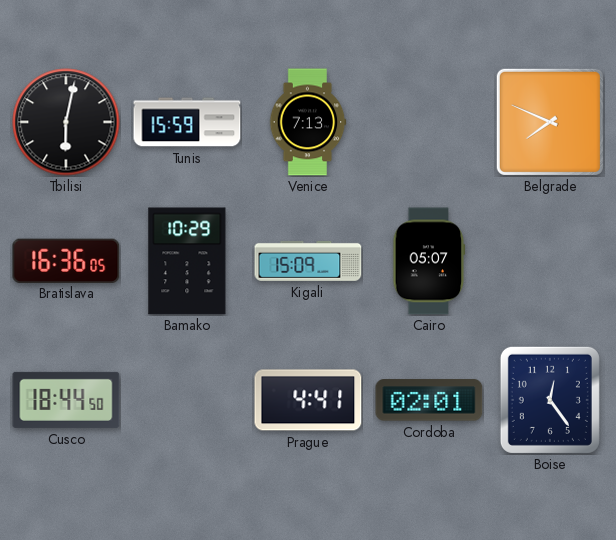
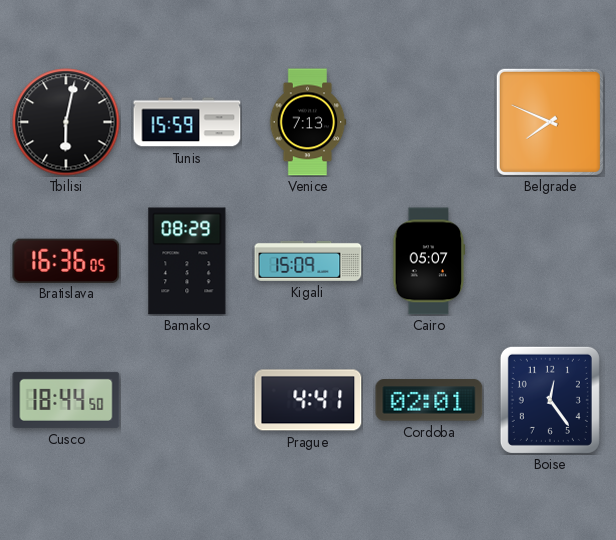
Bamako: 10:29 -> 08:29 (187, 261)
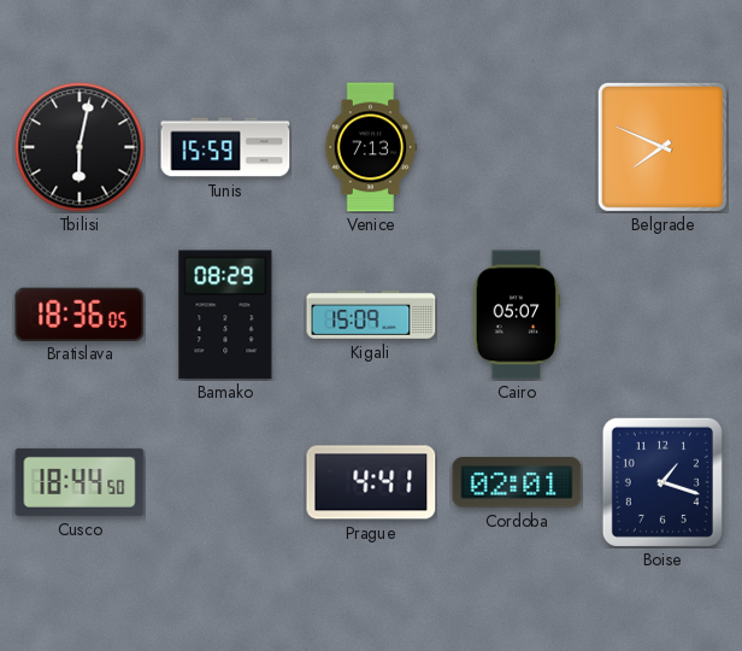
Bratislava: 16:36 -> 18:36 (79, 313)
Boise: 12:24 -> 1:18 (662, 482)
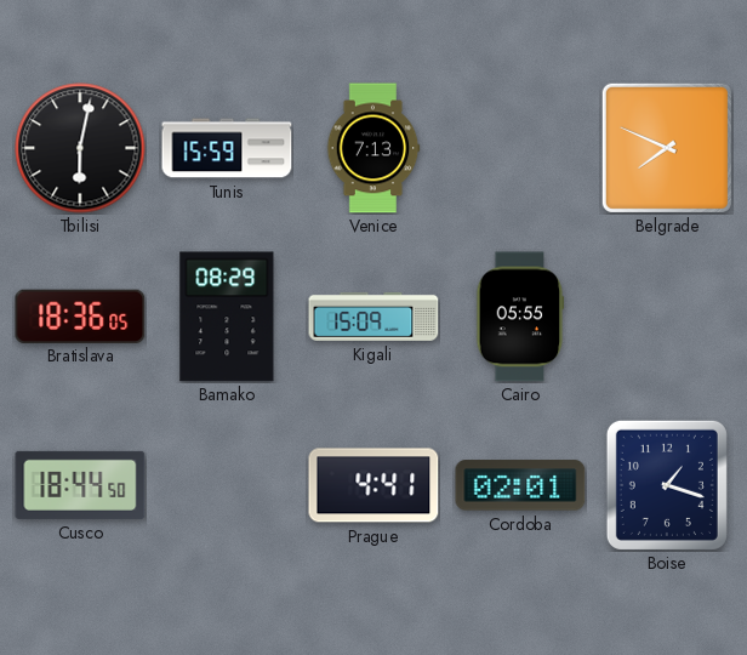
Cairo: 05:07 -> 05:55 (520, 317)
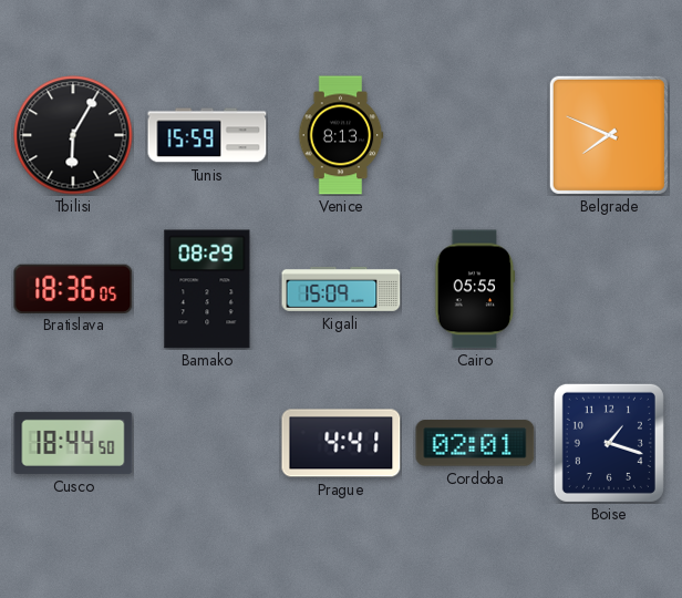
Tbilisi: 6:02 -> 6:05 (73, 135)
Venice: 7:13 -> 8:13 (341, 135)
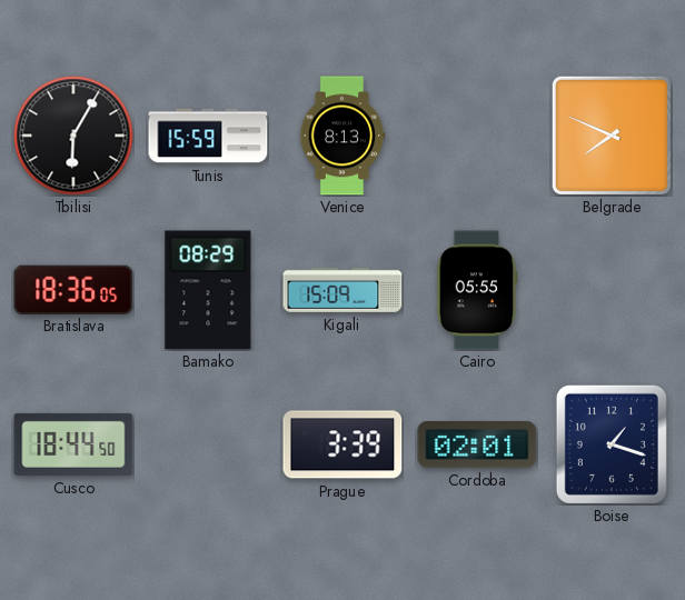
Prague: 4:41 -> 3:39 (343, 444)
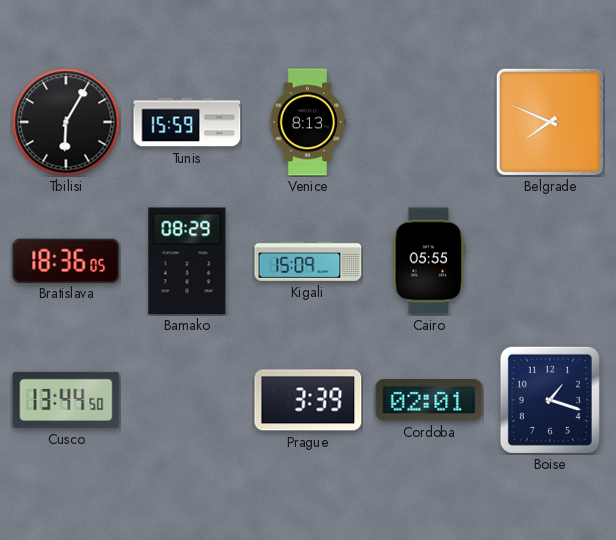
Cusco: 18:44 -> 13:44 (66, 400)
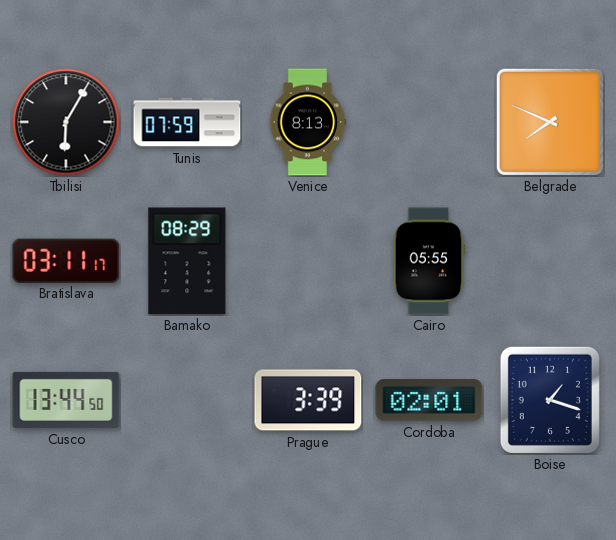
Tunis: 15:59 -> 07:59 (187, 122)
Bratislava: 18:36 -> 03:11 (66, 260)
Kigali: 15:09 -> none (308, 261)
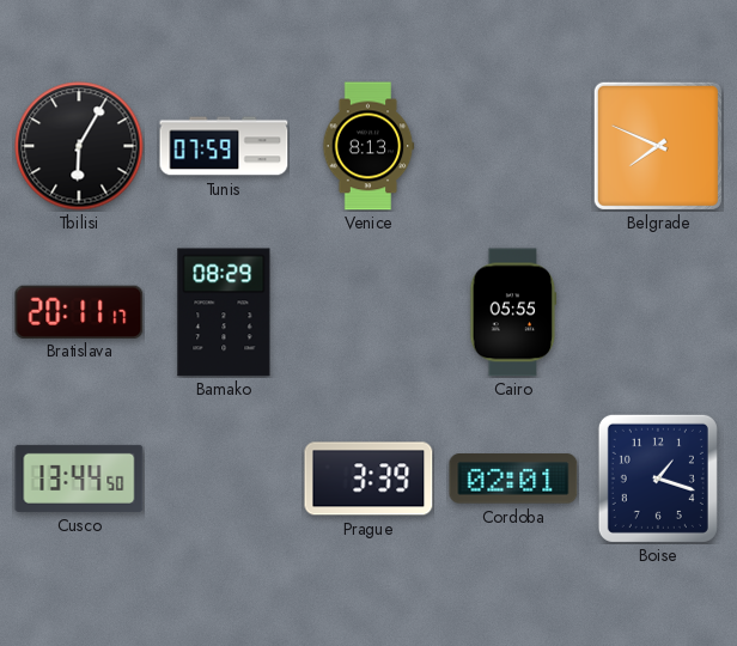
Bratislava: 03:11 -> 20:11 (79, 311)
